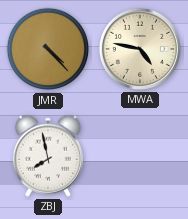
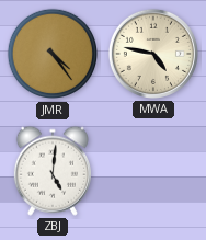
JMR: 4:23 -> 4:24 (53, 54)
ZBJ: 7:58 -> 5:01 (51, 171)
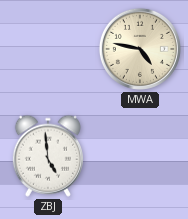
JMR: 4:24 -> none (53, 54)
ZBJ: 5:01 -> 4:59 (47, 156)
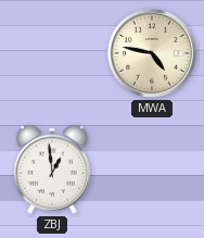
ZBJ: 4:59 -> 12:59 (51, 170)
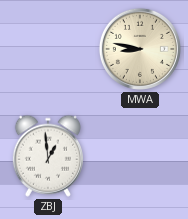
MWA: 4:47 -> 8:47 (140, 49)
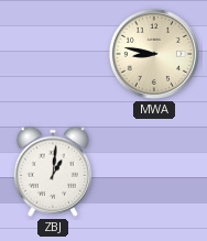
ZBJ: 12:59 -> 1:01 (52, 172)
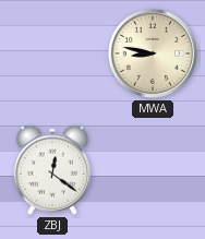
ZBJ: 1:01 -> 12:21 (51, 170)
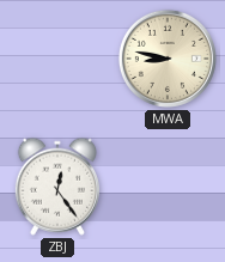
ZBJ: 12:21 -> 12:24 (56, 187)
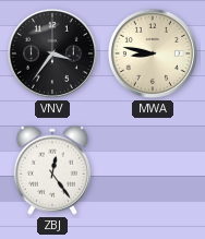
VNV: none -> 3:36 (52, 53)
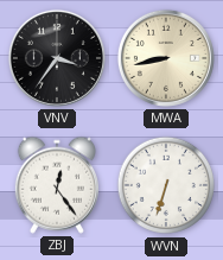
MWA: 8:47 -> 8:43 (166, 58)
WVN: none -> 6:33 (166, 185)
